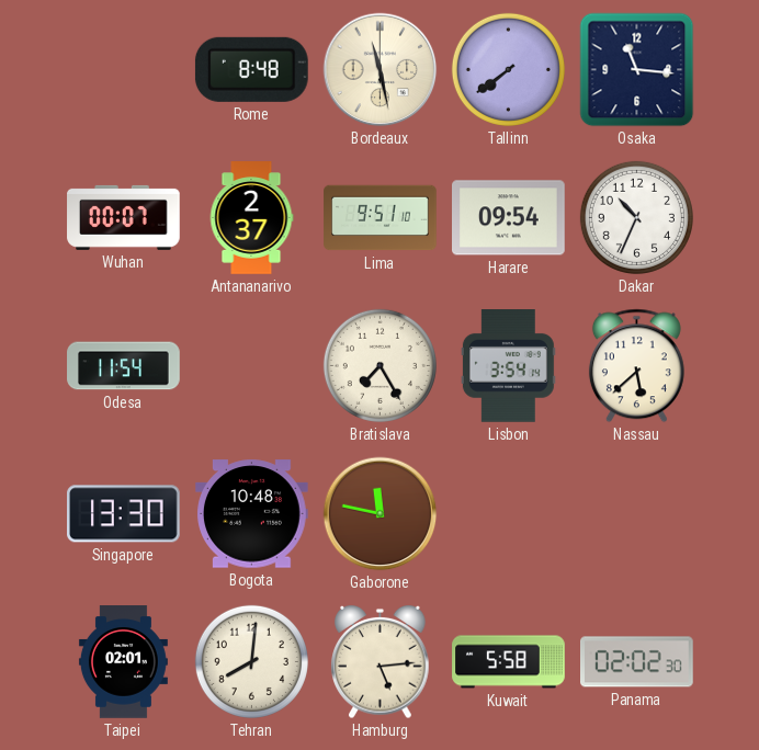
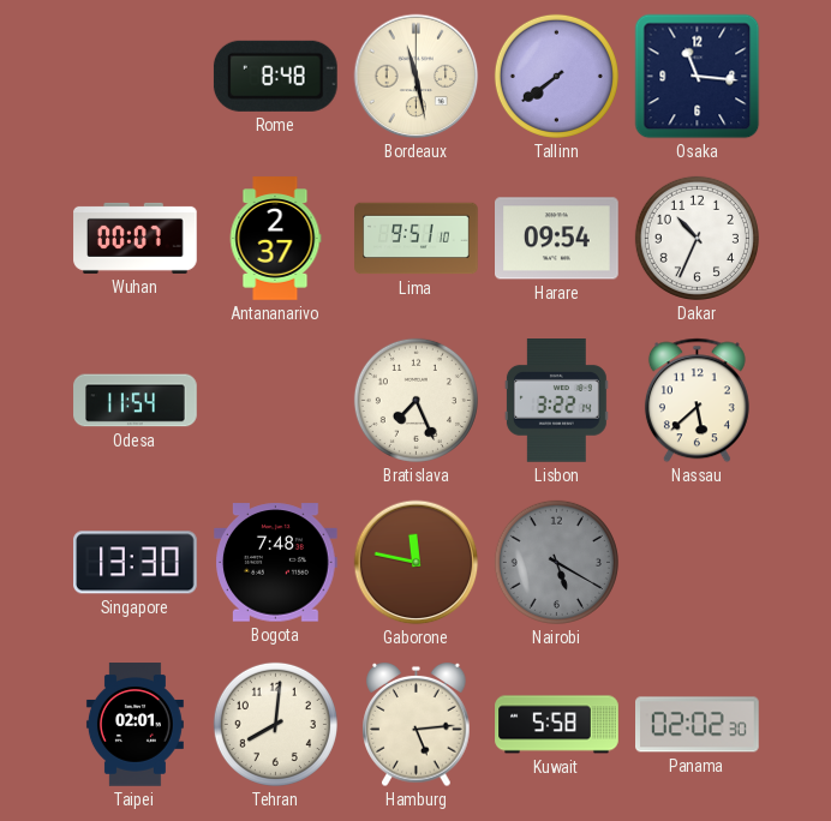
Bratislava: 7:25 -> 7:26 (416, 400)
Lisbon: 3:54 -> 3:22 (556, 401)
Bogota: 10:48 -> 7:48 (276, 563)
Nairobi: none -> 5:20 (556, 562)
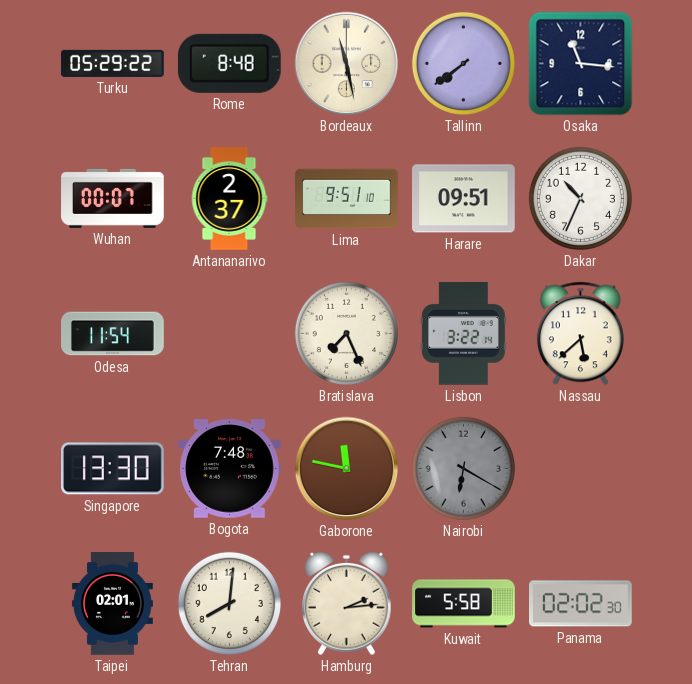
Turku: none -> 05:29 (113, 63)
Harare: 09:54 -> 09:51 (464, 199)
Nairobi: 5:20 -> 6:20 (463, 468)
Hamburg: 5:14 -> 2:14 (347, 604)
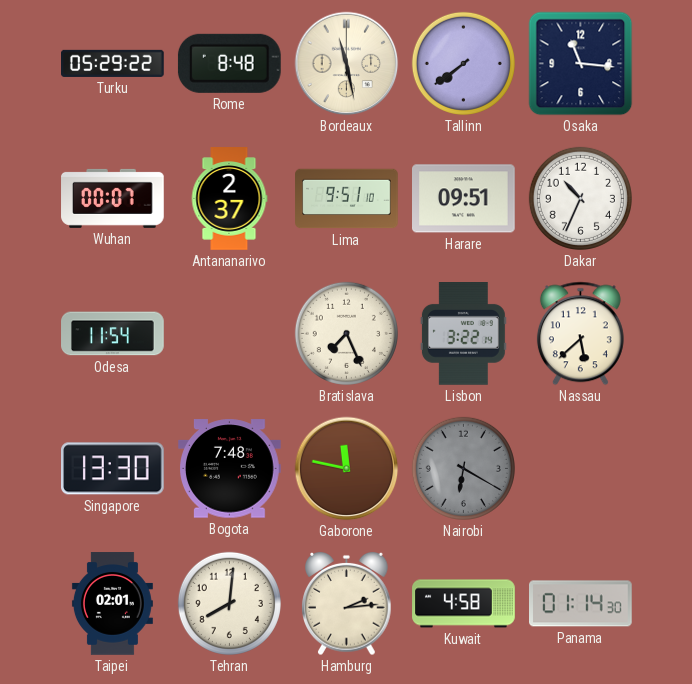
Kuwait: 5:58 -> 4:58 (464, 604)
Panama: 02:02 -> 01:14 (581, 604)
